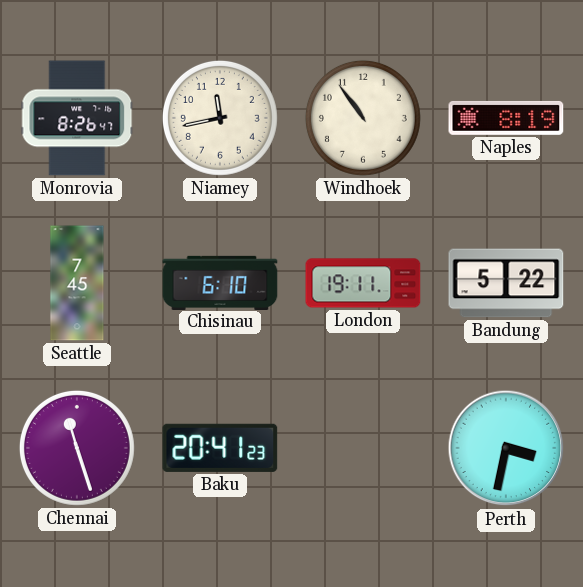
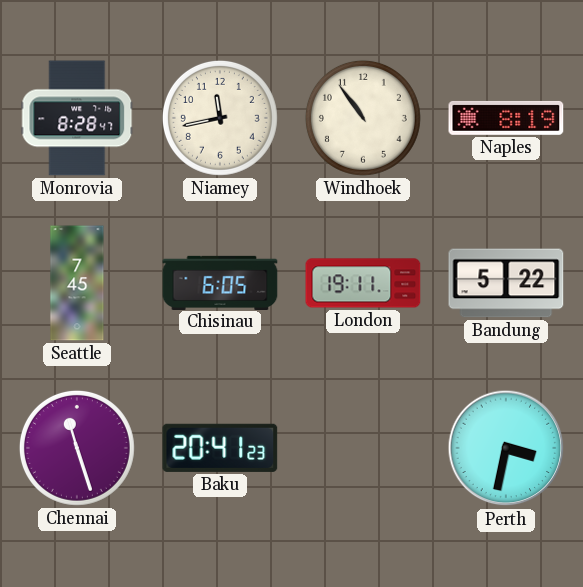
Monrovia: 8:26 -> 8:28 (77, 118)
Chisinau: 6:10 -> 6:05 (220, 282)
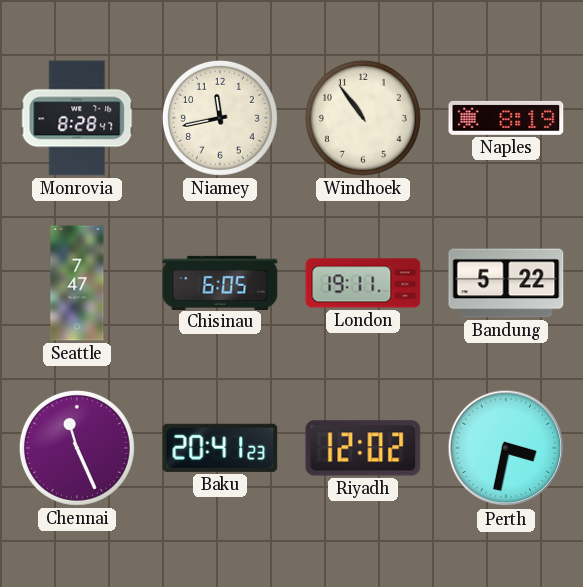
Seattle: 7:45 -> 7:47 (77, 283)
Chennai: 11:27 -> 11:26 (77, 448)
Riyadh: none -> 12:02 (363, 448)
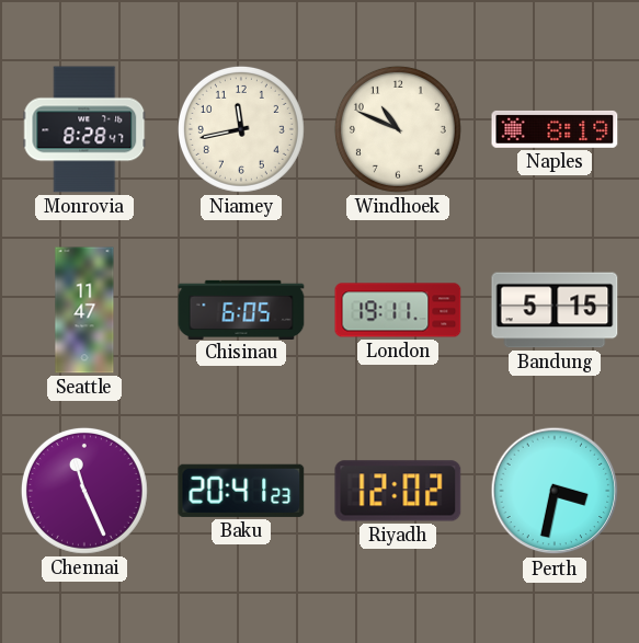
Windhoek: 10:54 -> 10:49 (398, 129)
Seattle: 7:47 -> 11:47 (84, 310)
Bandung: 5:22 -> 5:15 (555, 310)
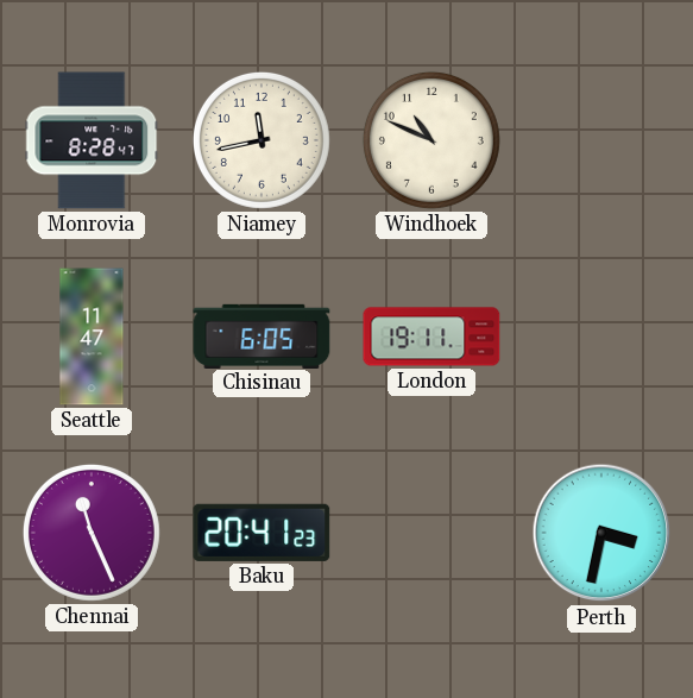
Naples: 8:19 -> none (555, 129)
Bandung: 5:15 -> none (555, 310)
Riyadh: 12:02 -> none (398, 491)
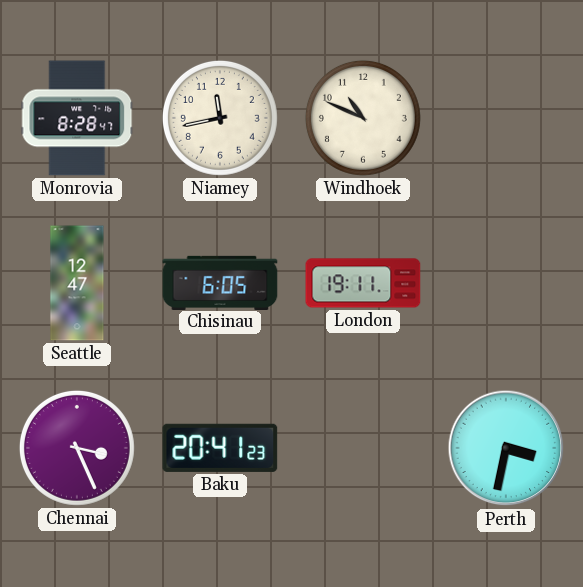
Seattle: 11:47 -> 12:47 (77, 283)
Chennai: 11:26 -> 3:26 (77, 448)
